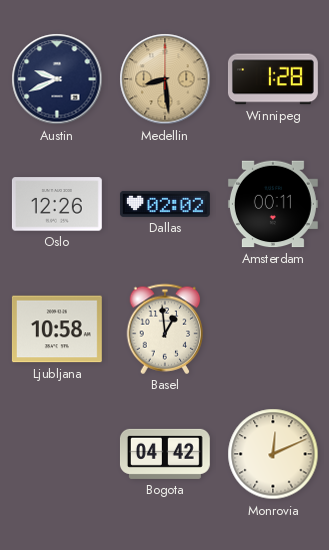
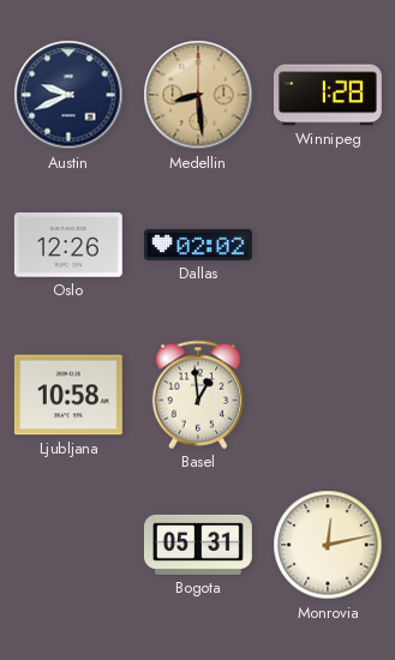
Amsterdam: 00:11 -> none (273, 204)
Bogota: 04:42 -> 05:31 (198, 545)
Monrovia: 12:11 -> 12:13 (328, 545)
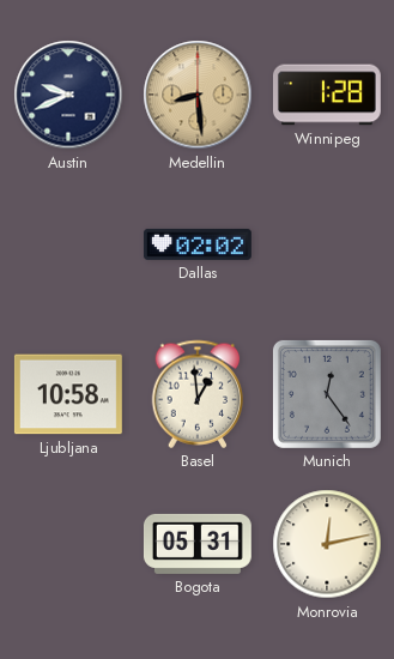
Oslo: 12:26 -> none (68, 245)
Munich: none -> 12:24 (327, 394)
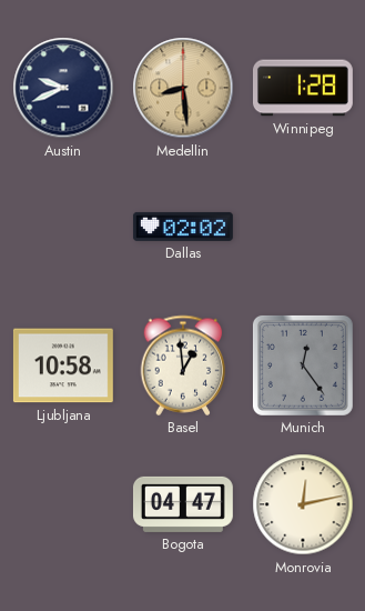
Bogota: 05:31 -> 04:47 (183, 504)
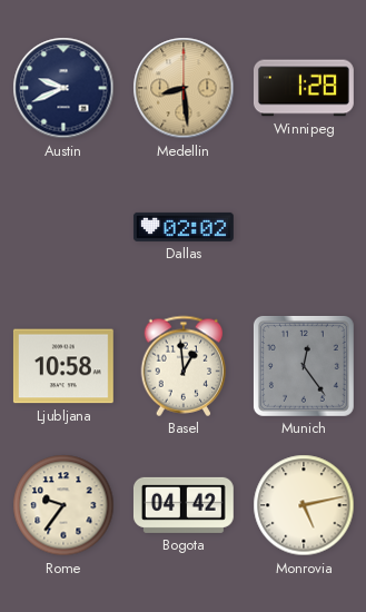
Rome: none -> 9:36 (63, 505)
Bogota: 04:47 -> 04:42 (184, 505)
Monrovia: 12:13 -> 5:13 (304, 505)
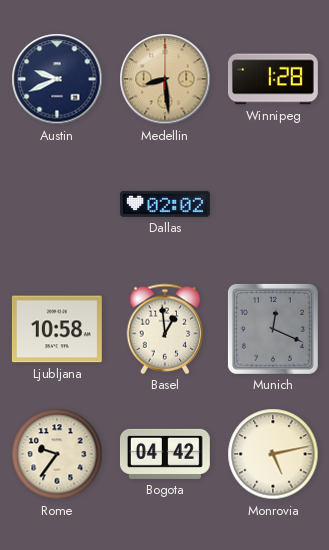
Munich: 12:24 -> 12:19 (273, 329)
